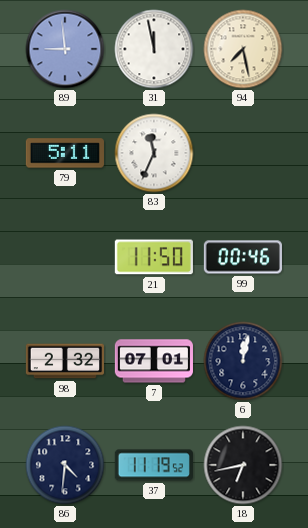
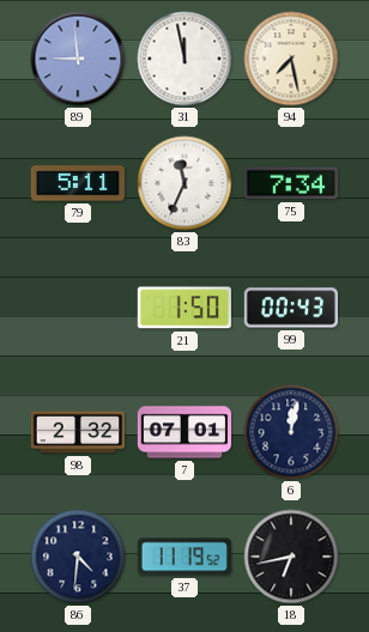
75: none -> 7:34 (291, 183)
21: 11:50 -> 1:50 (184, 308)
99: 00:46 -> 00:43 (291, 308)
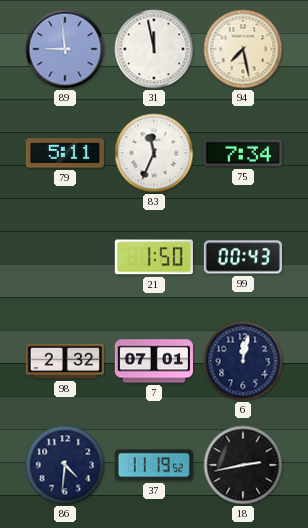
18: 6:43 -> 2:43 (243, 465)
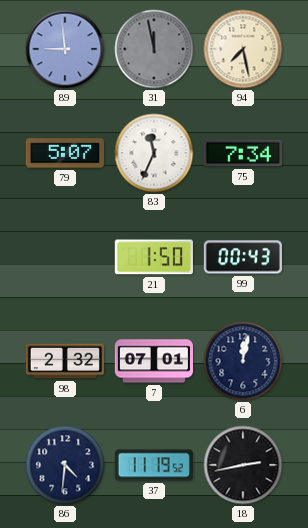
31 dial: white -> grey (154, 49)
79: 5:11 -> 5:07 (65, 153)
